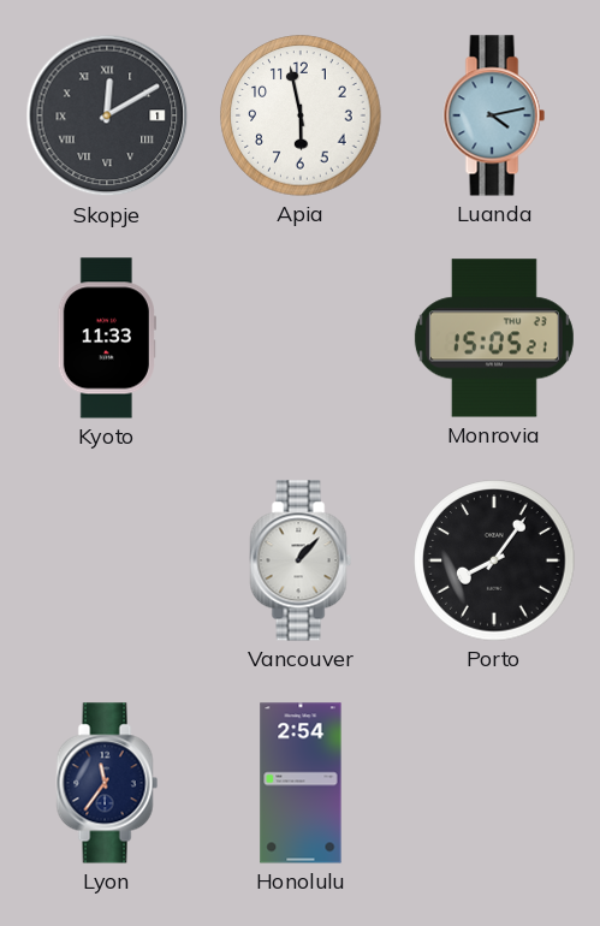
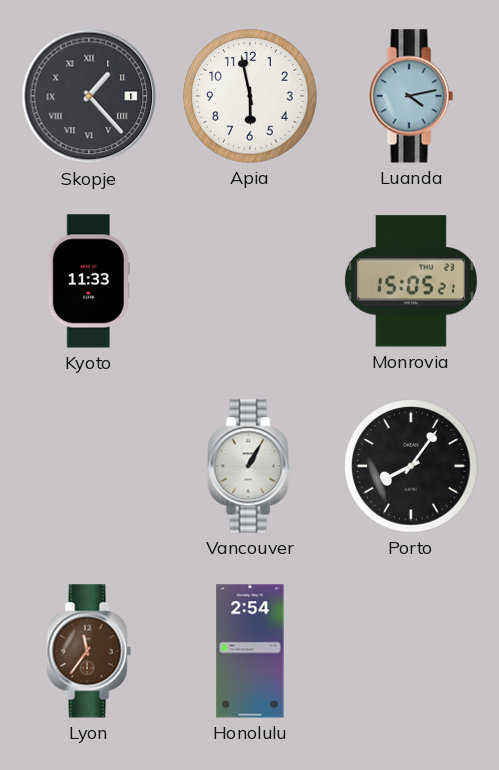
Skopje: 12:10 -> 1:23 (89, 96)
Vancouver: 1:07 -> 1:05 (250, 466)
Lyon dial: navy -> brown (89, 651)
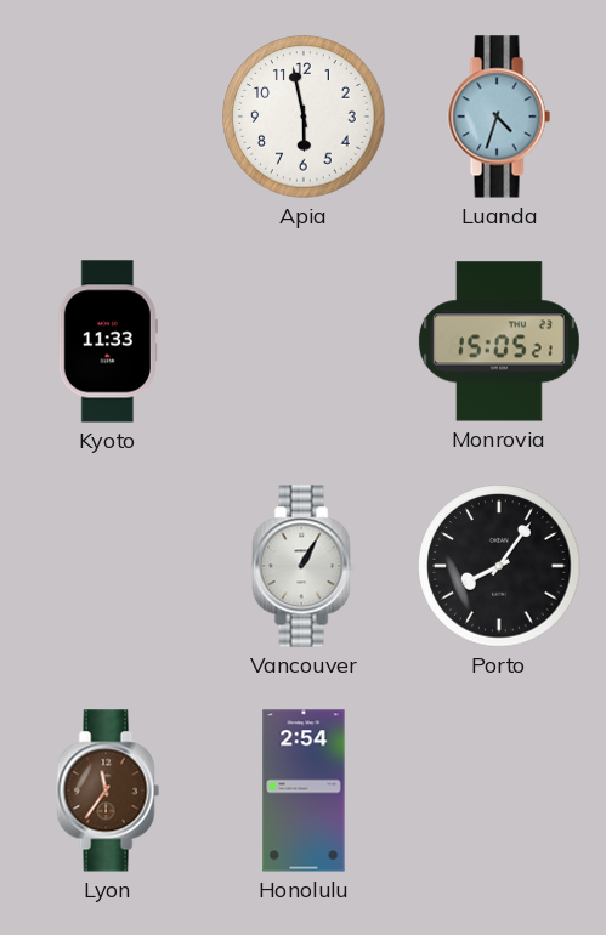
Skopje: 1:23 -> none (89, 96)
Luanda: 4:13 -> 4:33 (499, 117)
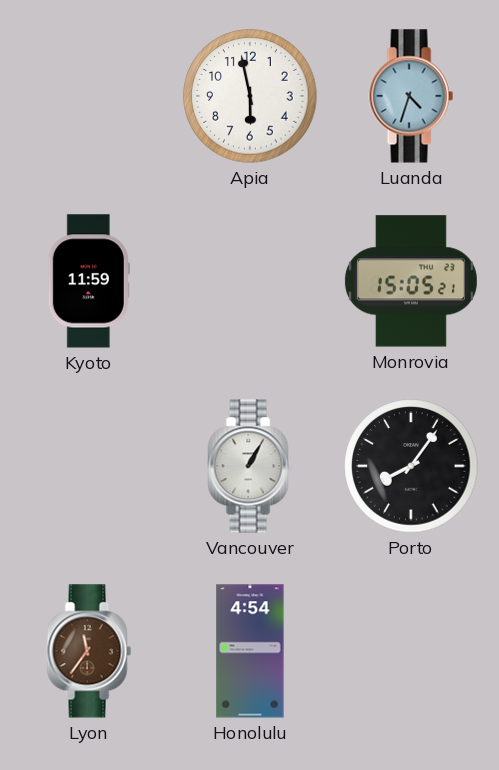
Kyoto: 11:33 -> 11:59 (89, 281)
Honolulu: 2:54 -> 4:54 (250, 651)
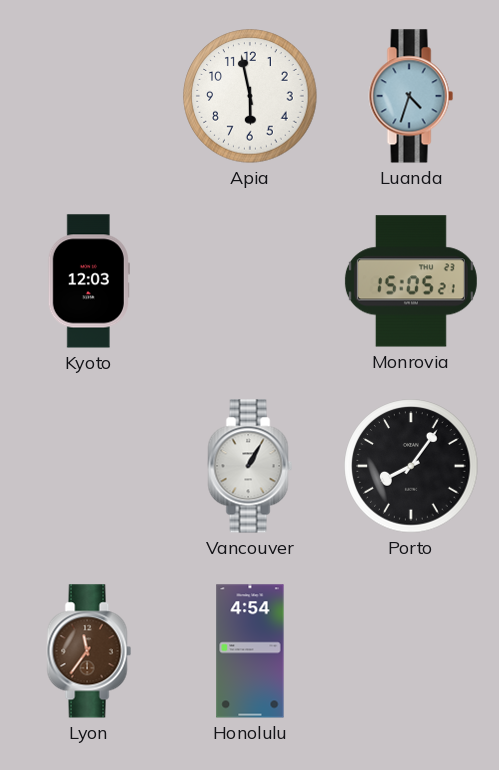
Kyoto: 11:59 -> 12:03 (89, 281)
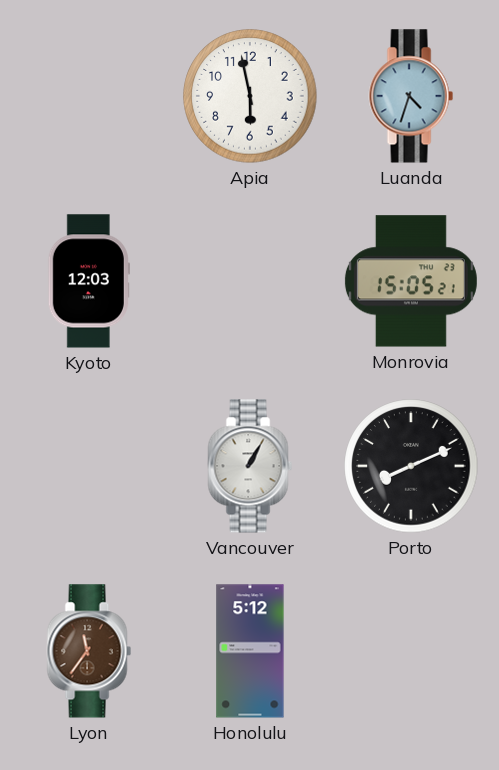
Porto: 8:06 -> 8:11 (411, 466)
Honolulu: 4:54 -> 5:12 (250, 651)
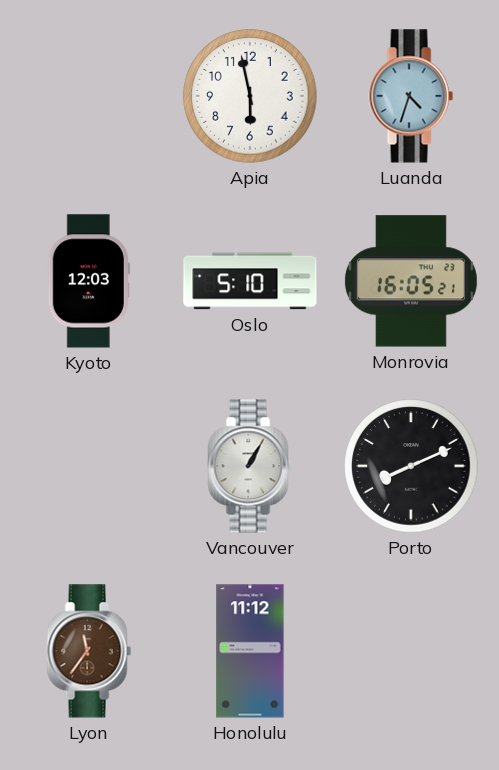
Oslo: none -> 5:10 (250, 281)
Monrovia: 15:05 -> 16:05 (411, 281)
Honolulu: 5:12 -> 11:12 (250, 651)
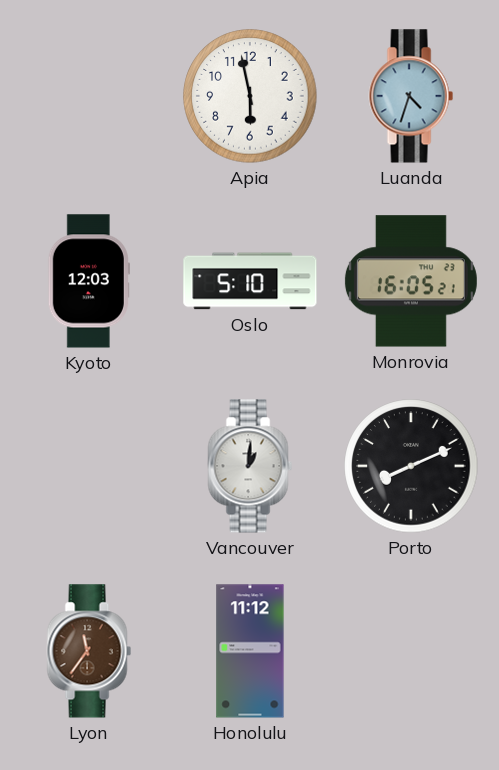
Vancouver: 1:05 -> 1:01 (250, 466)
